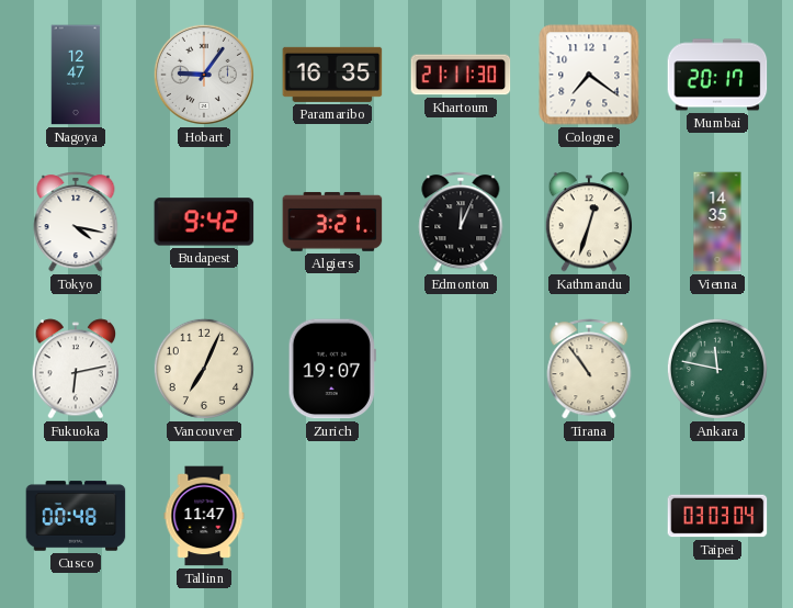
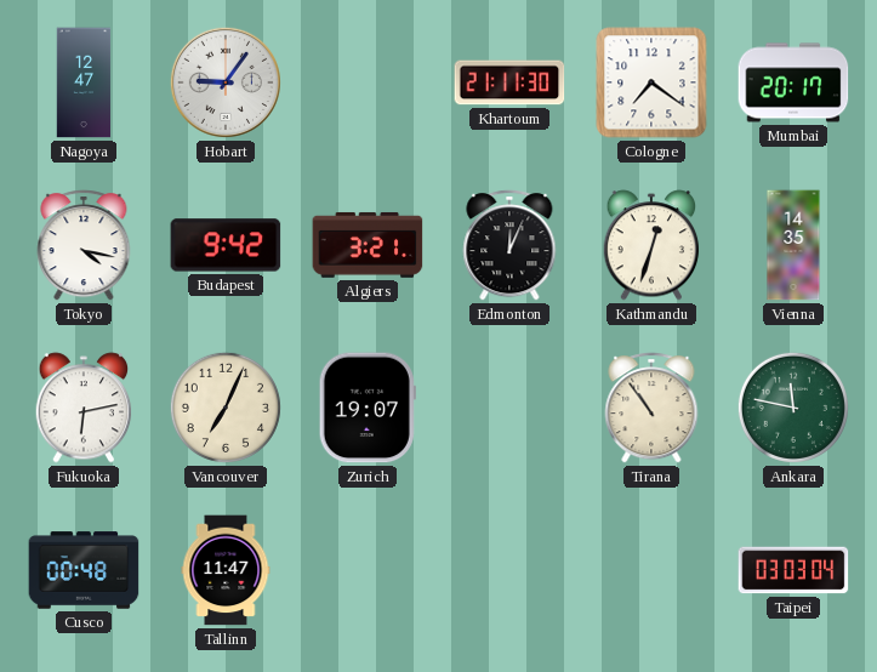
Paramaribo: 16:35 -> none (332, 75)
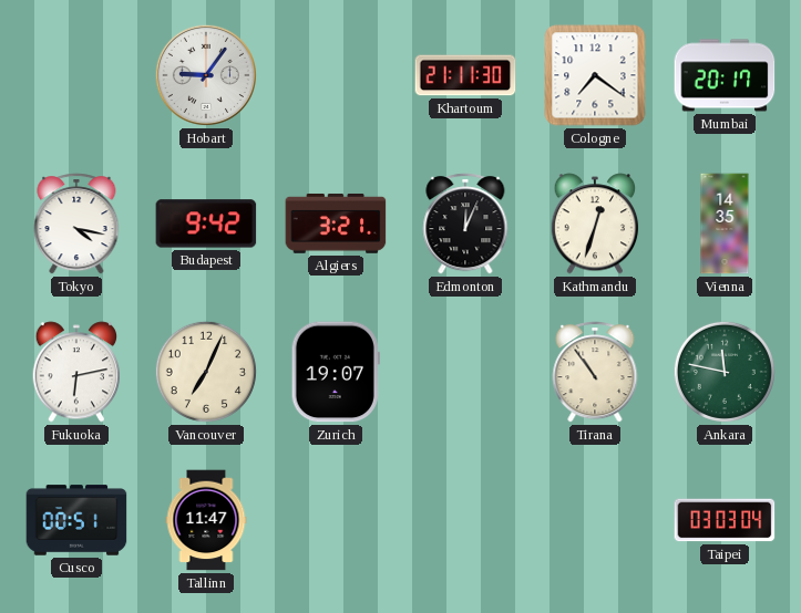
Nagoya: 12:47 -> none (84, 82)
Cusco: 00:48 -> 00:51 (76, 520)
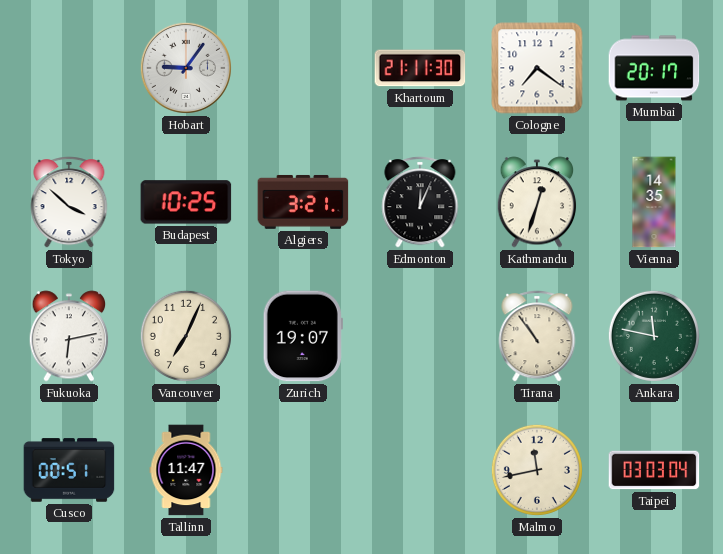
Tokyo: 4:17 -> 3:52 (69, 202)
Budapest: 9:42 -> 10:25 (186, 202)
Malmo: none -> 11:43 (537, 470)
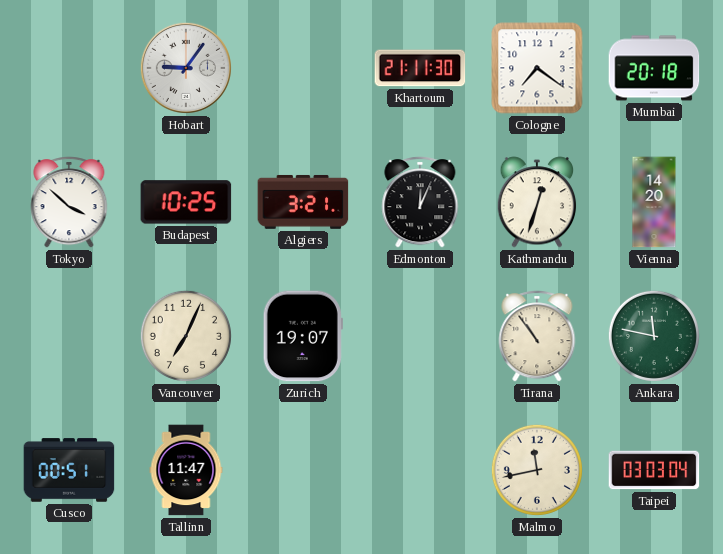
Mumbai: 20:17 -> 20:18 (654, 68)
Vienna: 14:35 -> 14:20 (654, 202)
Fukuoka: 6:13 -> none (69, 336)
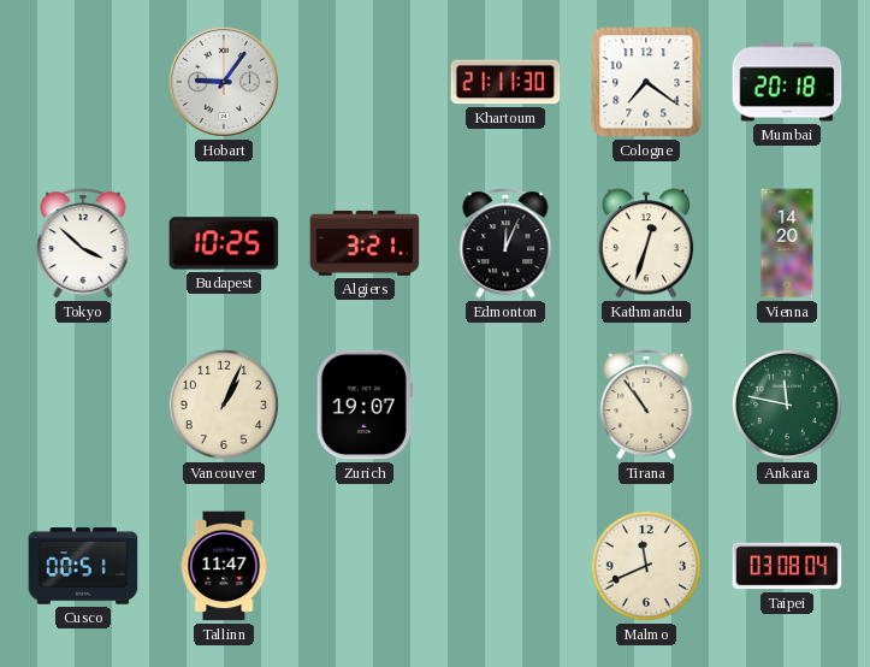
Vancouver: 7:04 -> 1:04 (224, 405)
Malmo: 11:43 -> 11:41 (646, 566)
Taipei: 03:03 -> 03:08 (787, 566)
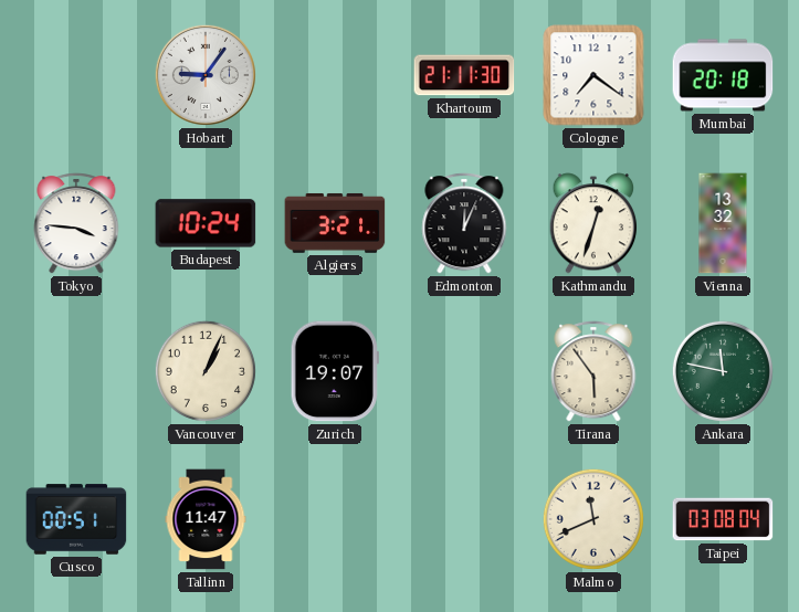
Tokyo: 3:52 -> 3:46 (76, 223)
Budapest: 10:25 -> 10:24 (206, 223)
Vienna: 14:20 -> 13:32 (723, 223)
Tirana: 10:54 -> 5:54 (593, 371)
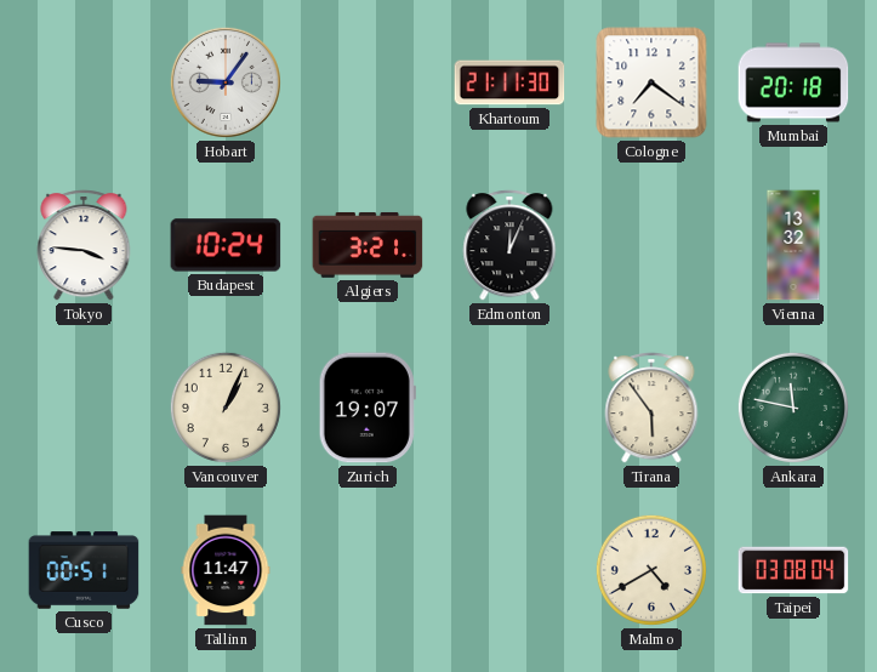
Kathmandu: 12:33 -> none (593, 223)
Malmo: 11:41 -> 4:40 (651, 570)
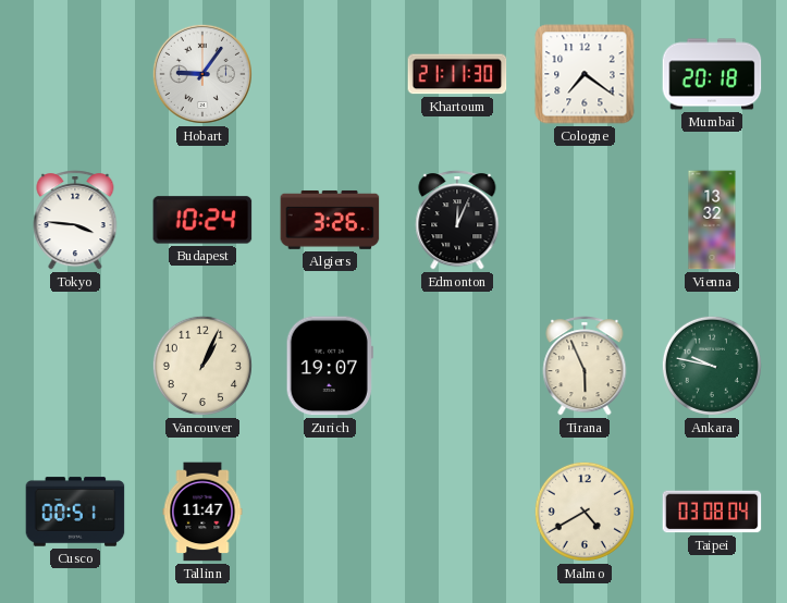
Algiers: 3:21 -> 3:26 (330, 220)
Tirana: 5:54 -> 5:56 (585, 366)
Ankara: 11:47 -> 9:47 (712, 366)
